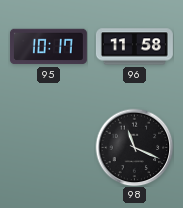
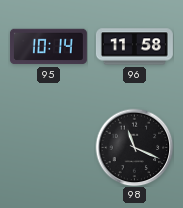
95: 10:17 -> 10:14 (48, 47)
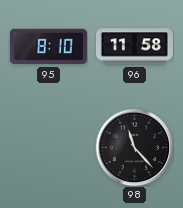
95: 10:14 -> 8:10 (48, 47)
98: 11:19 -> 11:23 (134, 147)
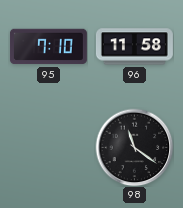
95: 8:10 -> 7:10 (48, 47)
98: 11:23 -> 11:21 (134, 147)
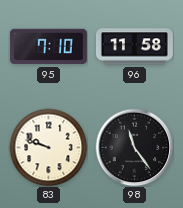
83: none -> 9:48 (48, 147)
98: 11:21 -> 11:24 (134, 147)
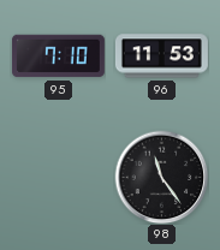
96: 11:58 -> 11:53 (161, 56)
83: 9:48 -> none (48, 147)
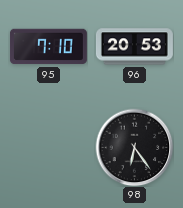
96: 11:53 -> 20:53 (134, 47)
98: 11:24 -> 6:24 (134, 147)
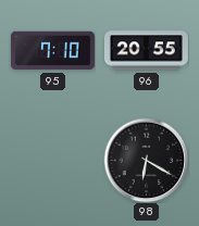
96: 20:53 -> 20:55 (146, 51)
98: 6:24 -> 6:20 (146, 160)
